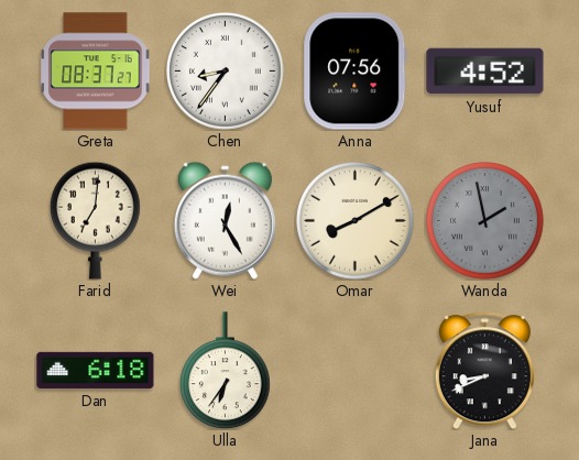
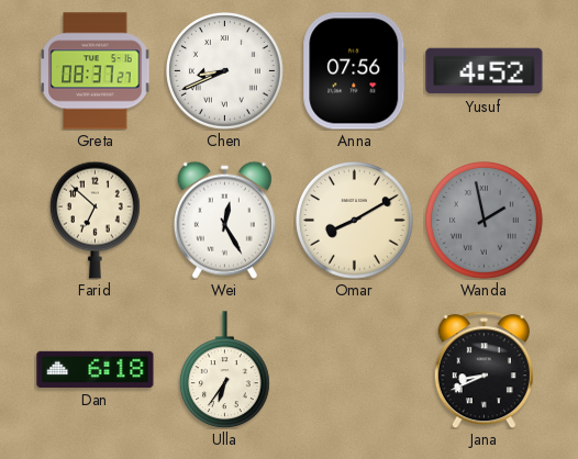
Chen: 8:36 -> 8:41 (225, 71)
Farid: 7:01 -> 6:52 (95, 220)
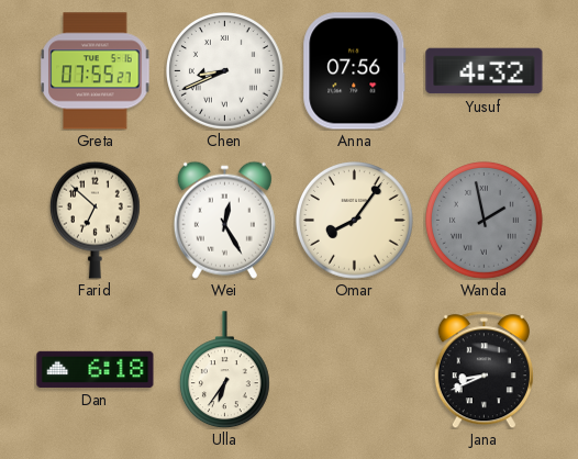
Greta: 08:37 -> 07:55 (96, 71)
Yusuf: 4:52 -> 4:32 (485, 71)
Omar: 8:10 -> 8:06 (355, 221)
